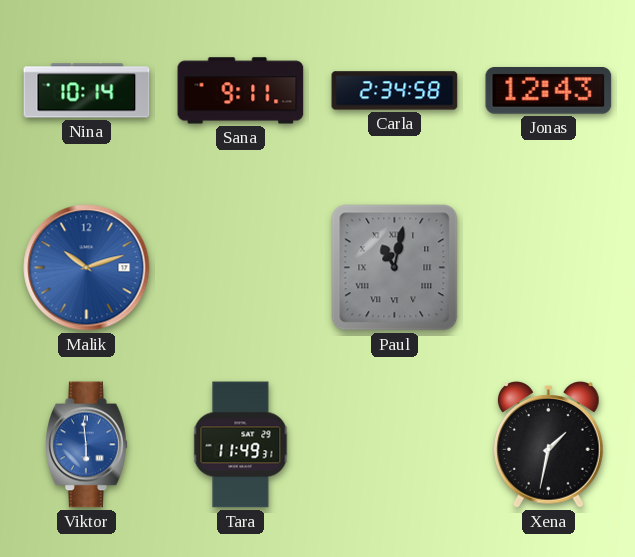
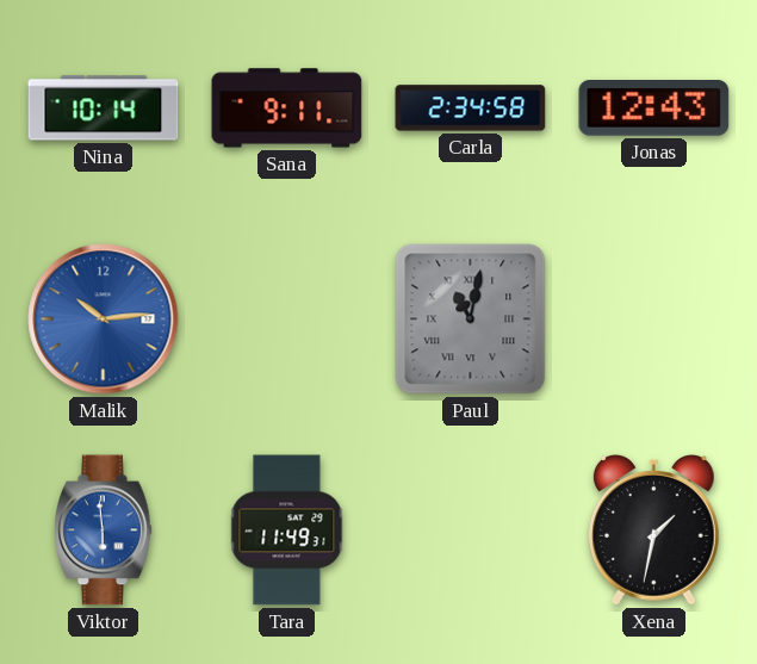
Malik: 10:12 -> 10:14 (104, 319)
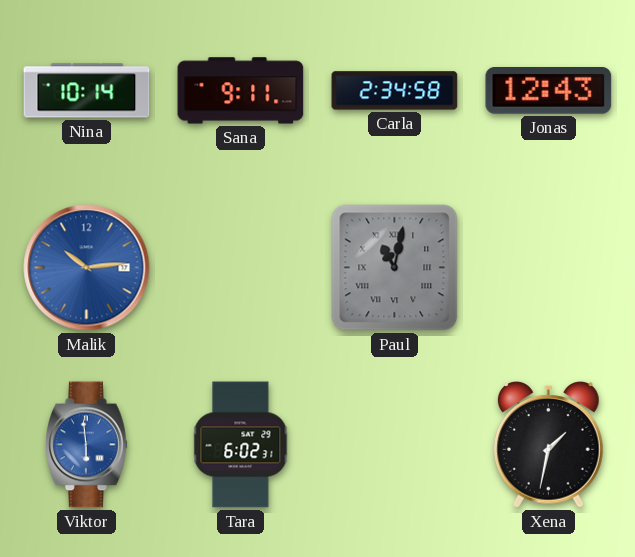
Tara: 11:49 -> 6:02 (241, 445)
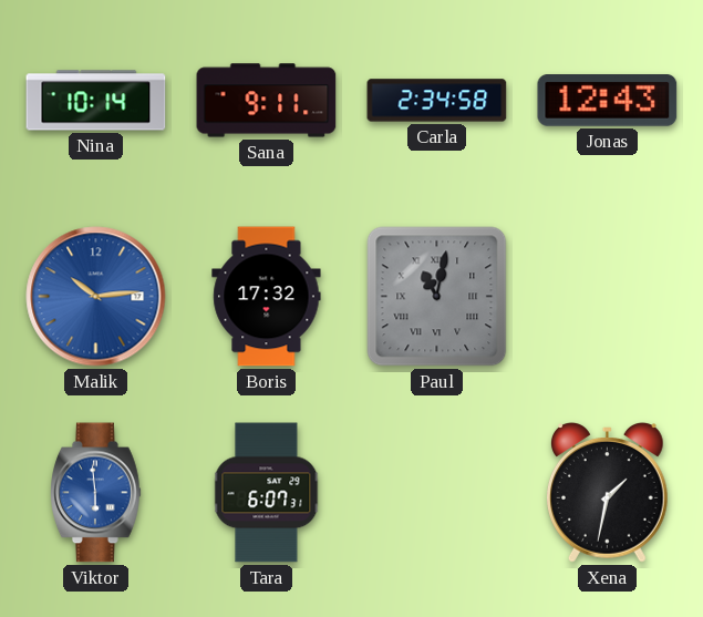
Boris: none -> 17:32 (267, 297)
Tara: 6:02 -> 6:07 (267, 493)
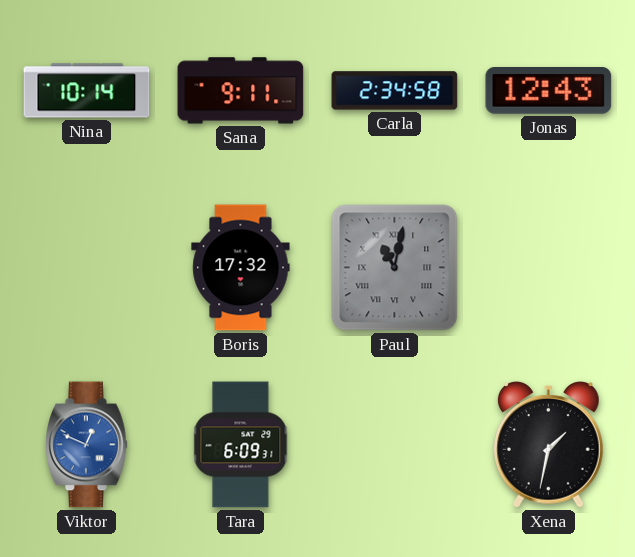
Malik: 10:14 -> none (96, 297)
Viktor: 5:59 -> 12:49 (87, 445)
Tara: 6:07 -> 6:09 (241, 445)
